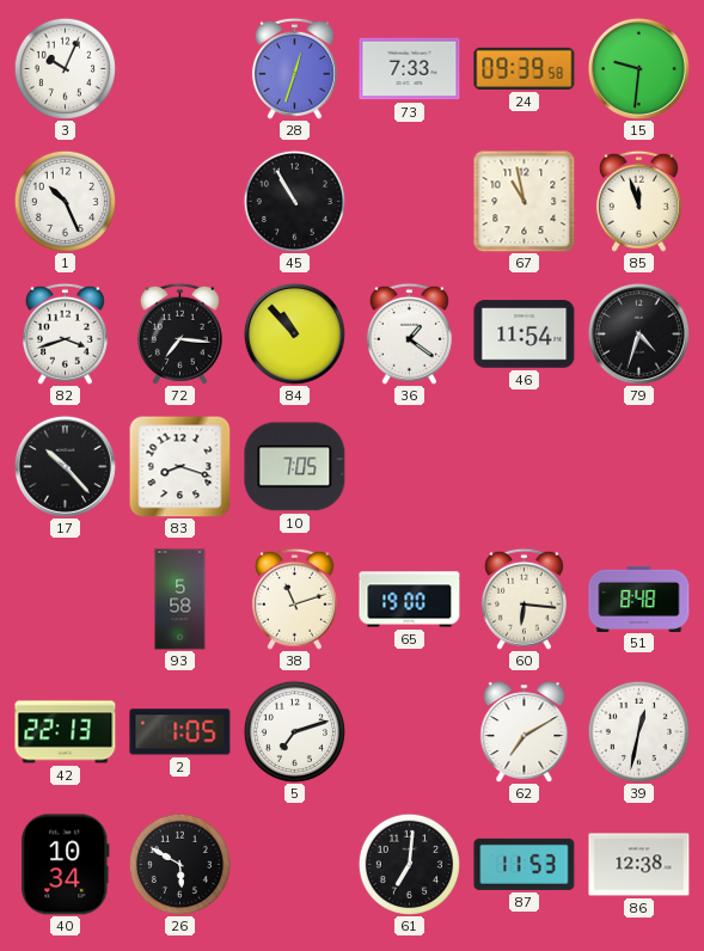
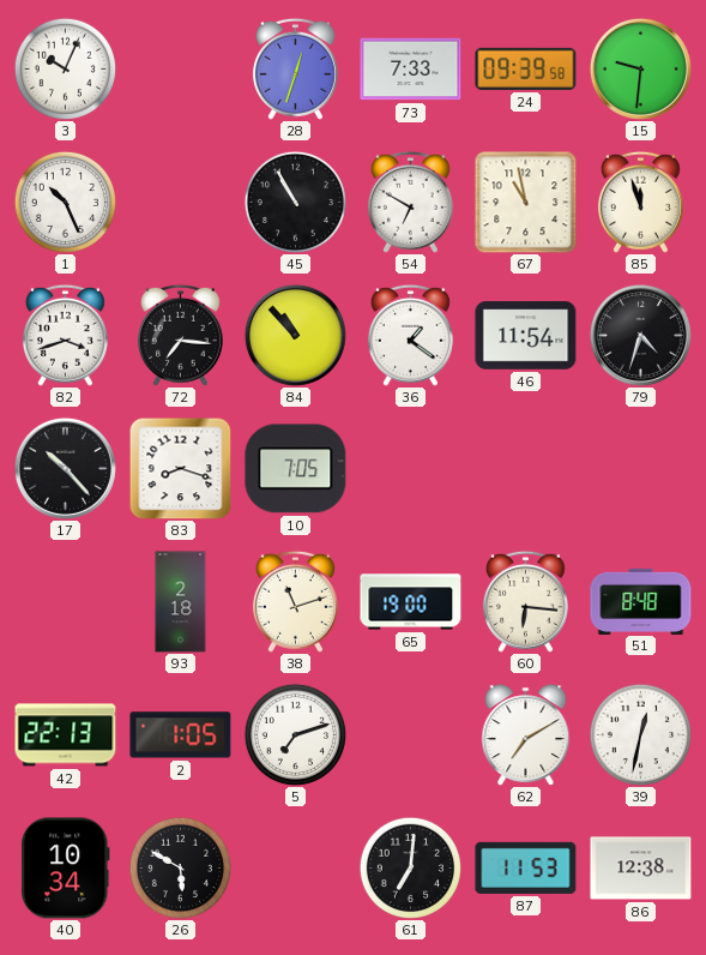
54: none -> 6:50 (410, 202)
93: 5:58 -> 2:18 (181, 602)
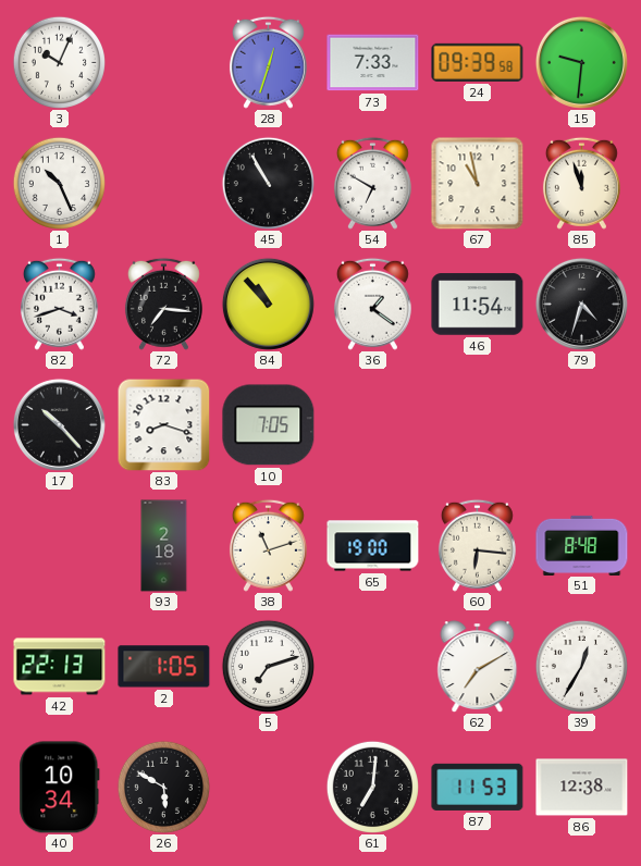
39: 12:32 -> 12:35 (581, 666)
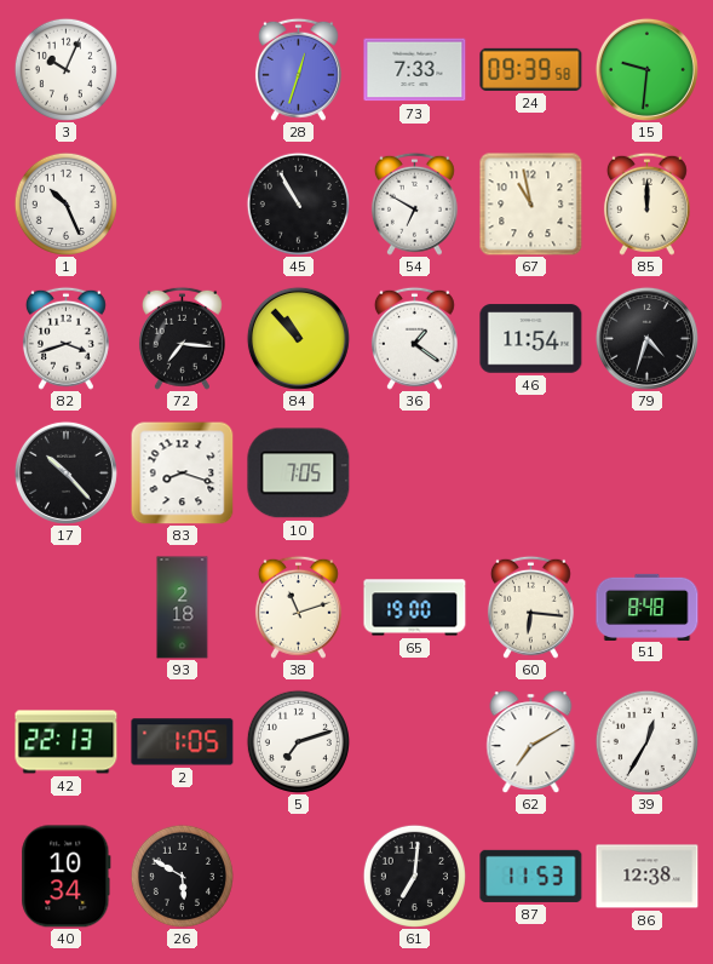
85: 11:57 -> 12:00 (646, 203)
